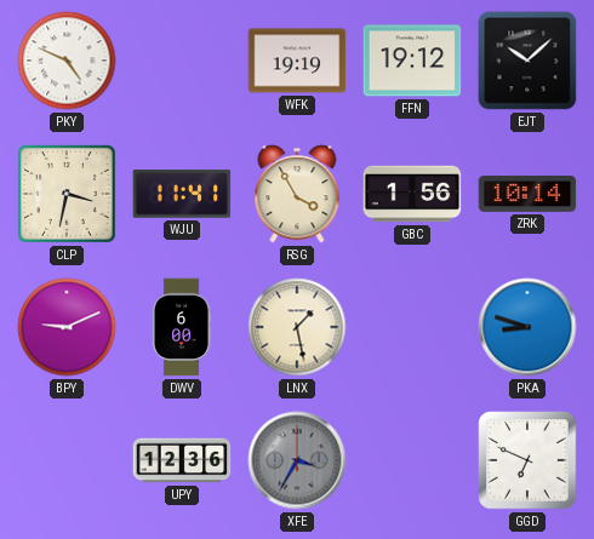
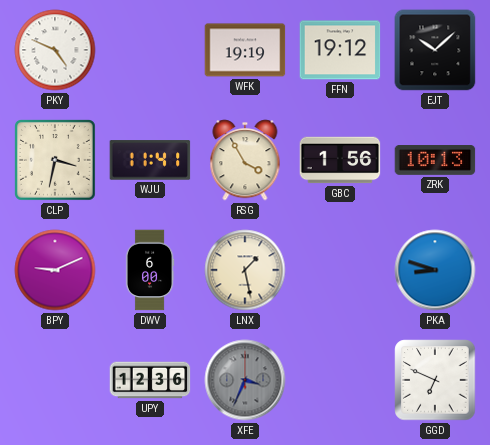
ZRK: 10:14 -> 10:13 (435, 161)
XFE: 3:35 -> 3:34 (245, 380)
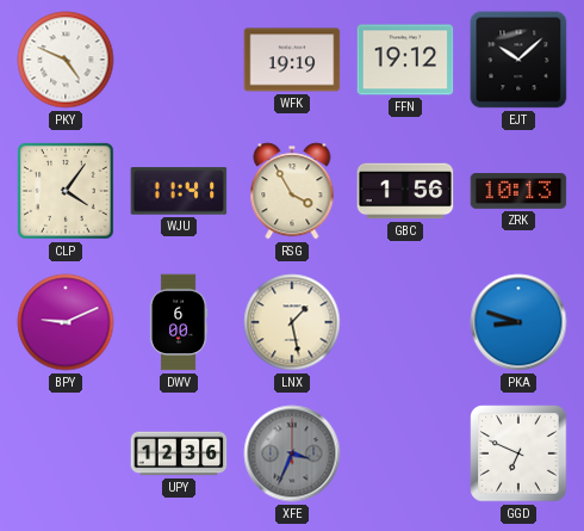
CLP: 3:32 -> 4:06 (67, 192)
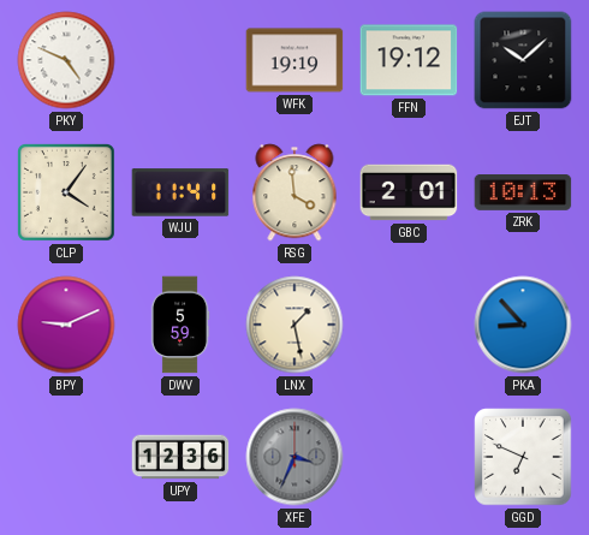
RSG: 3:55 -> 3:59 (294, 192)
GBC: 1:56 -> 2:01 (409, 192)
DWV: 6:00 -> 5:59 (180, 325)
PKA: 8:48 -> 8:53 (523, 325)
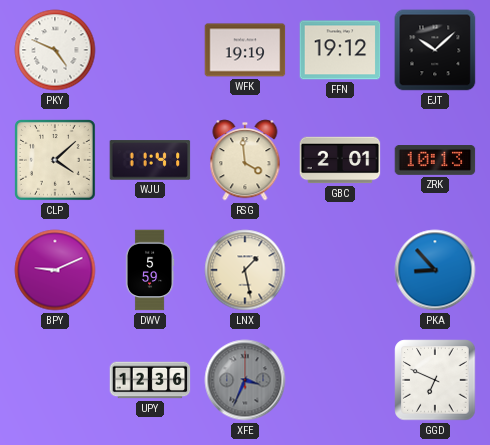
CLP: 4:06 -> 4:08 (56, 161)
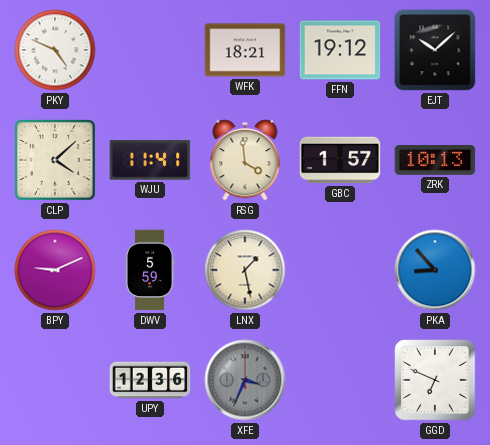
WFK: 19:19 -> 18:21 (245, 50)
GBC: 2:01 -> 1:57 (340, 160)
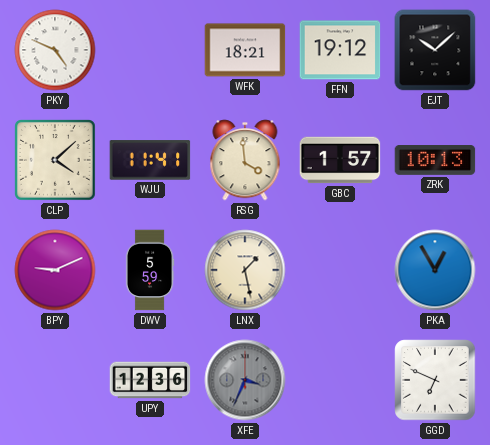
PKA: 8:53 -> 12:55 (435, 270)
